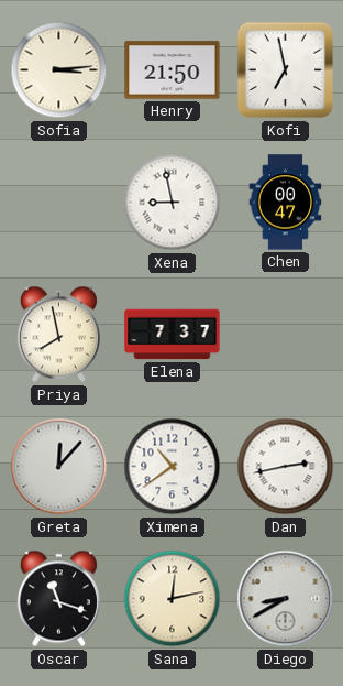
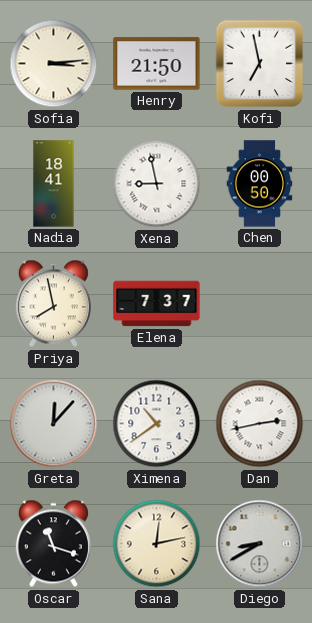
Nadia: none -> 18:41 (54, 184)
Chen: 00:47 -> 00:50 (260, 184)
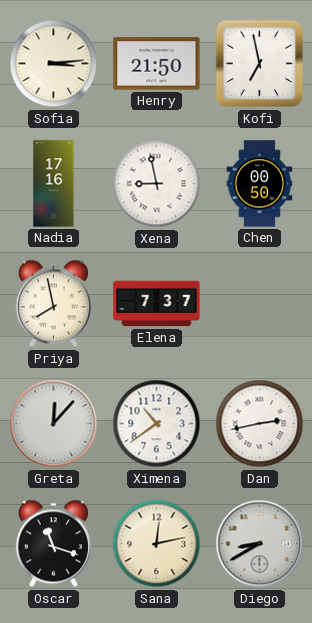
Nadia: 18:41 -> 17:16 (54, 184)
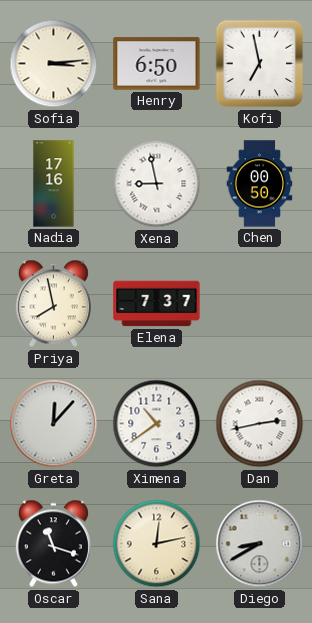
Henry: 21:50 -> 6:50 (157, 64)
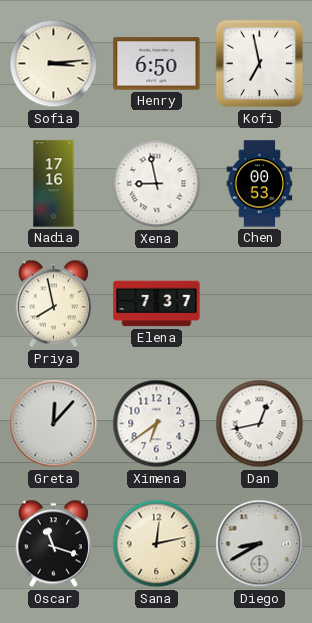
Chen: 00:50 -> 00:53 (260, 184)
Ximena: 10:39 -> 6:39 (157, 424)
Dan: 2:43 -> 12:43 (260, 424)
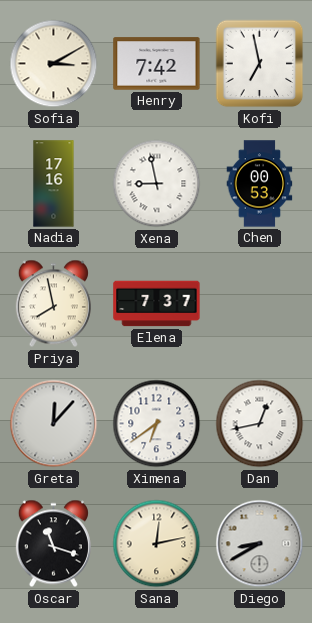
Sofia: 3:14 -> 3:10 (54, 64)
Henry: 6:50 -> 7:42 (157, 64)
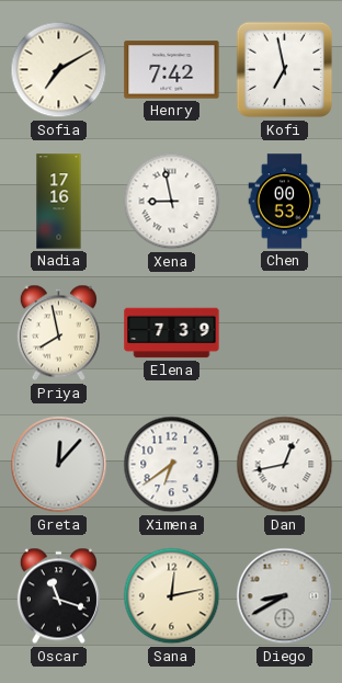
Sofia: 3:10 -> 7:10 (59, 70)
Elena: 7:37 -> 7:39 (172, 333)
